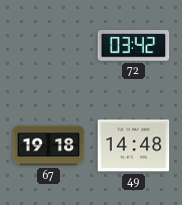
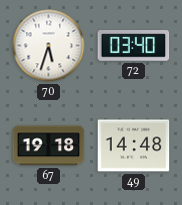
70: none -> 5:33 (49, 46)
72: 03:42 -> 03:40 (134, 46)
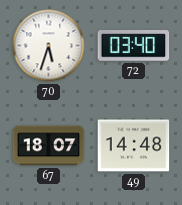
67: 19:18 -> 18:07 (49, 146)
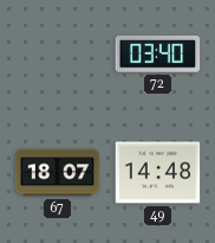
70: 5:33 -> none (49, 46)
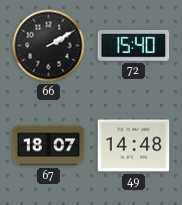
66: none -> 2:10 (49, 46)
72: 03:40 -> 15:40 (134, 46)
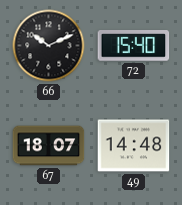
66: 2:10 -> 10:11 (49, 46)
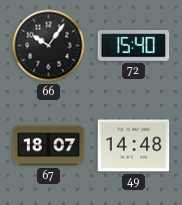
66: 10:11 -> 10:06 (49, 46)
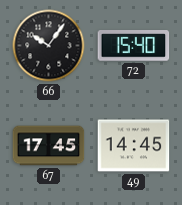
67: 18:07 -> 17:45 (49, 146)
49: 14:48 -> 14:45 (134, 146)
